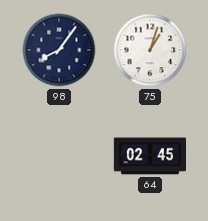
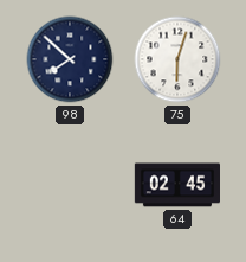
98: 8:06 -> 7:52 (70, 59)
75: 1:03 -> 6:03 (177, 59)
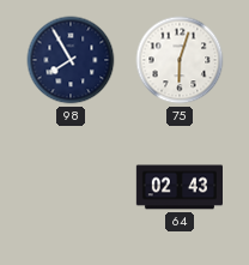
98: 7:52 -> 7:55 (71, 60)
64: 02:45 -> 02:43 (178, 187)
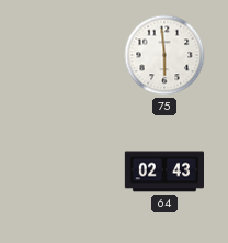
98: 7:55 -> none (71, 60)
75: 6:03 -> 5:59 (164, 55)
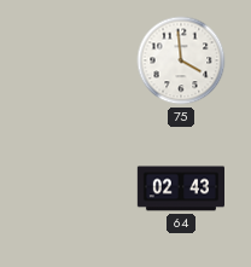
75: 5:59 -> 3:59 (181, 60)
